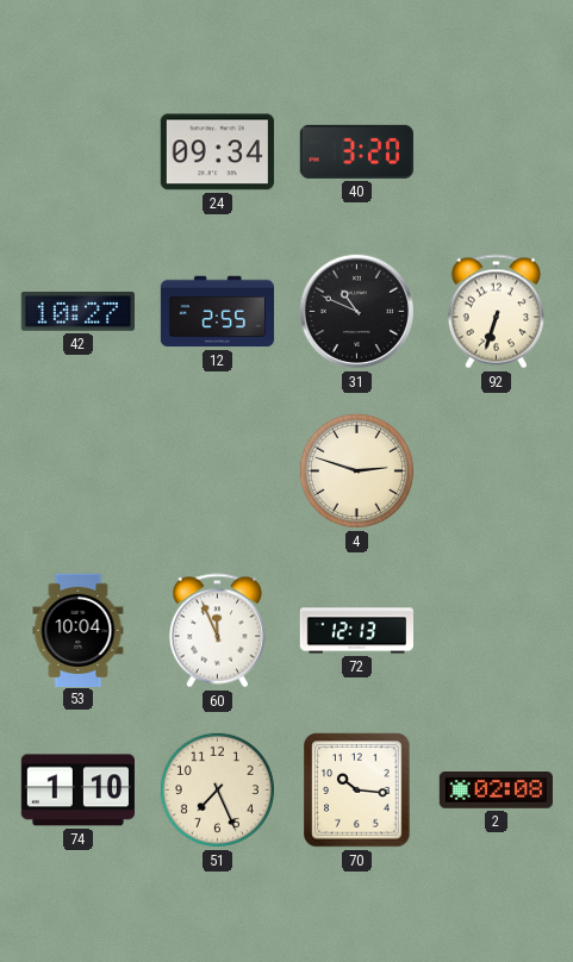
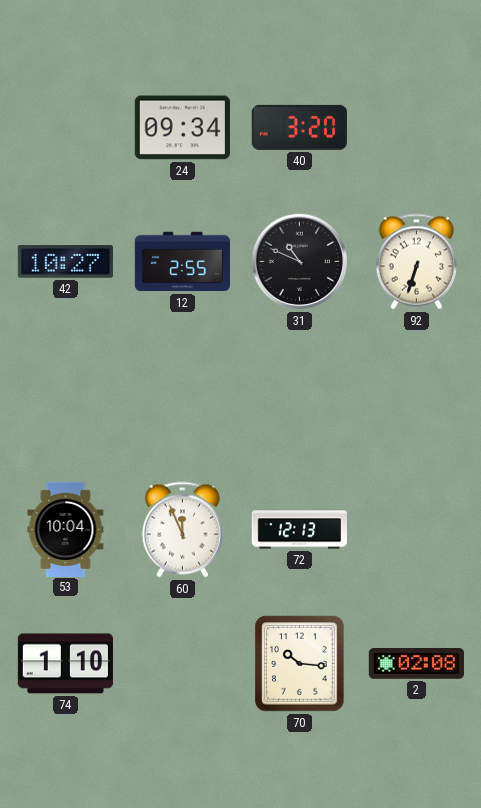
4: 2:48 -> none (356, 470)
51: 7:26 -> none (217, 789)
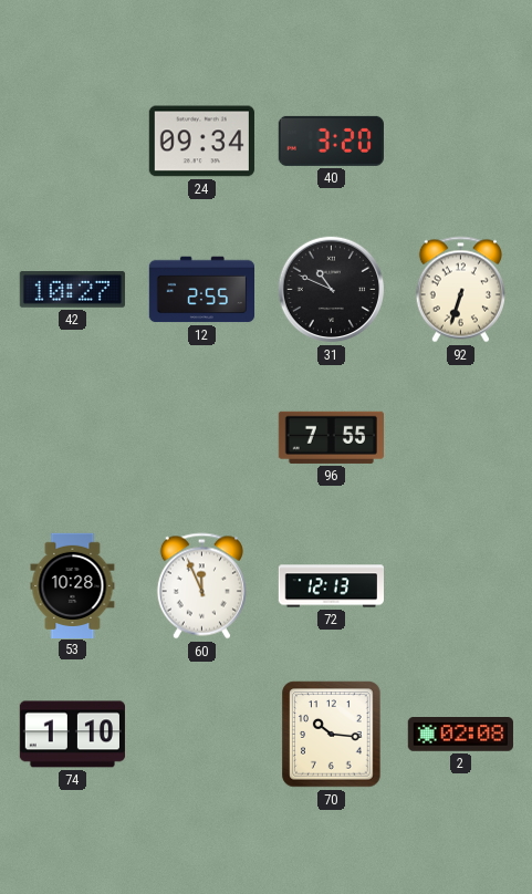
96: none -> 7:55 (331, 437)
53: 10:04 -> 10:28 (73, 585)
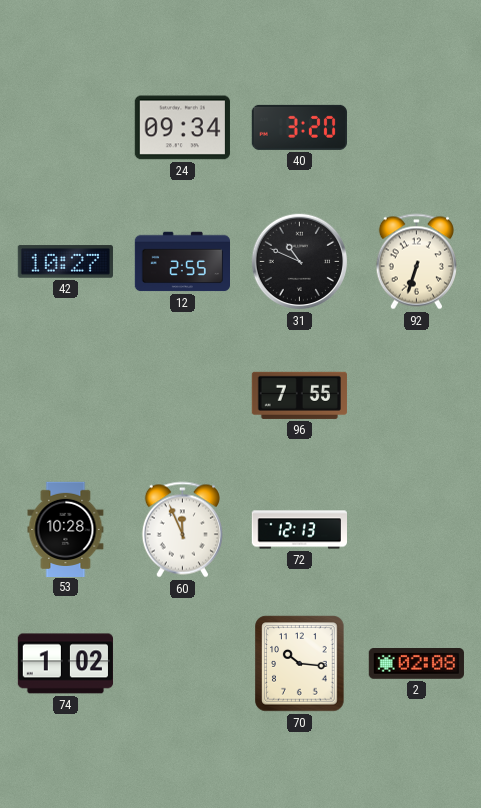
74: 1:10 -> 1:02 (65, 664)
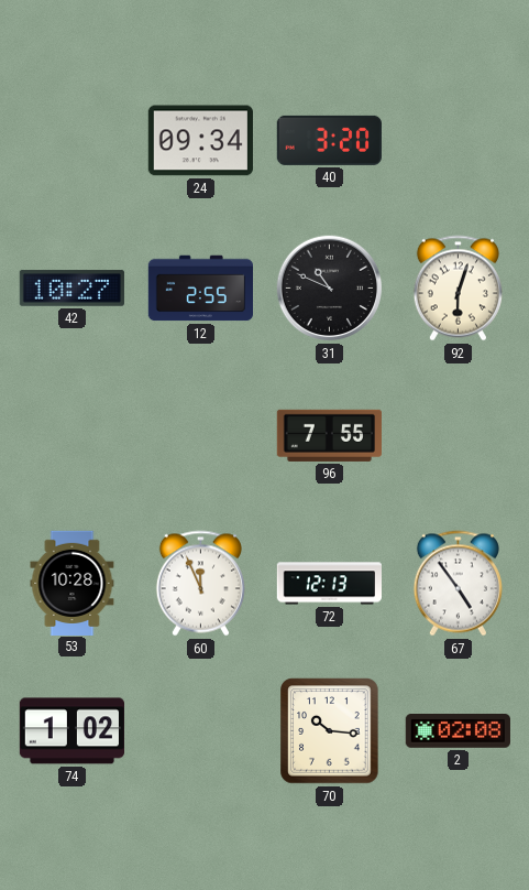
92: 6:33 -> 6:03 (458, 289)
67: none -> 4:54 (458, 584)
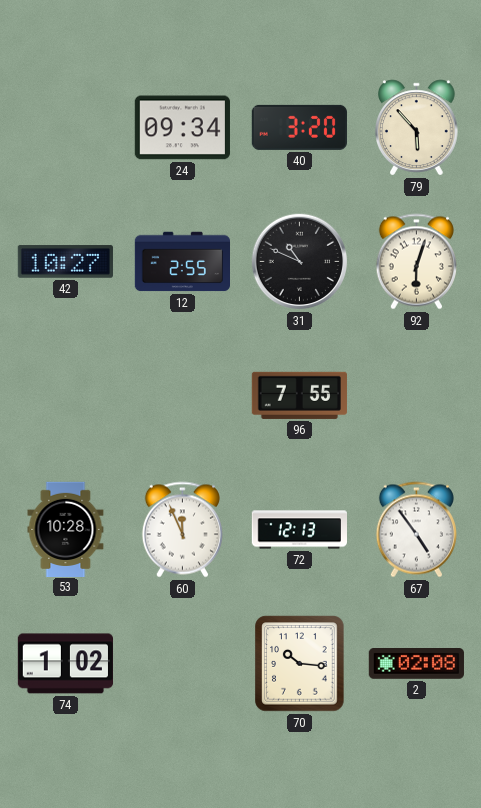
79: none -> 5:53 (417, 128)
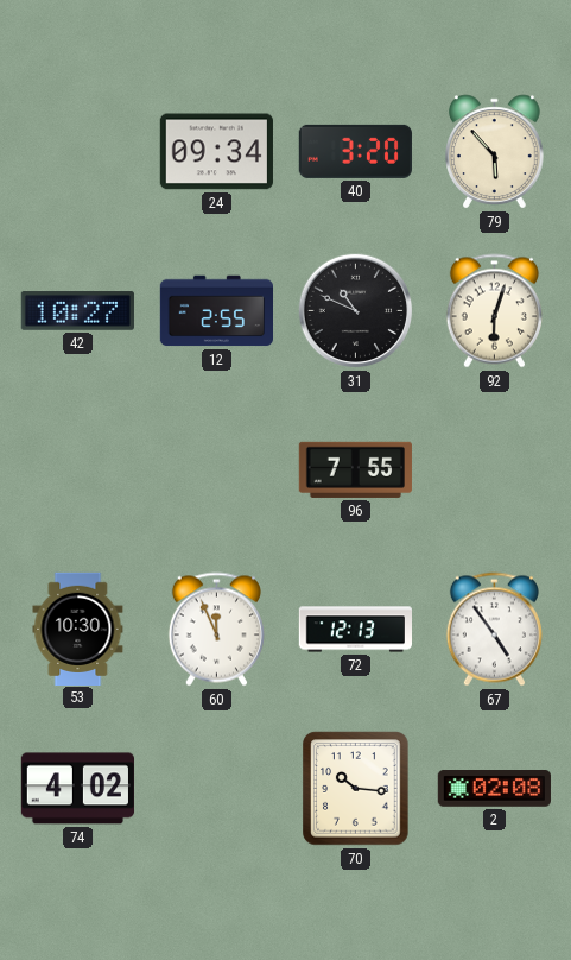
53: 10:28 -> 10:30 (78, 629)
74: 1:02 -> 4:02 (77, 789)
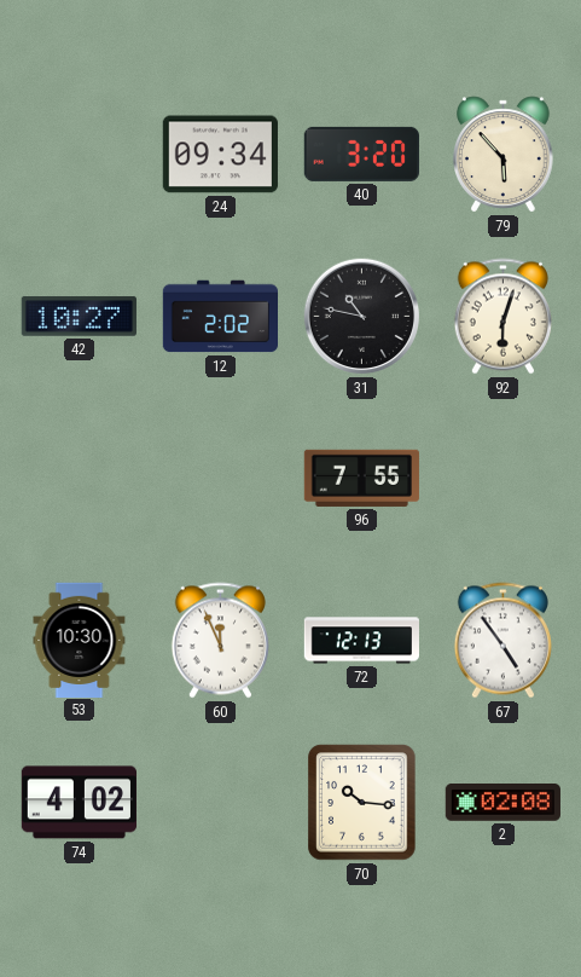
12: 2:55 -> 2:02 (220, 317)
31: 10:49 -> 10:47 (362, 317)
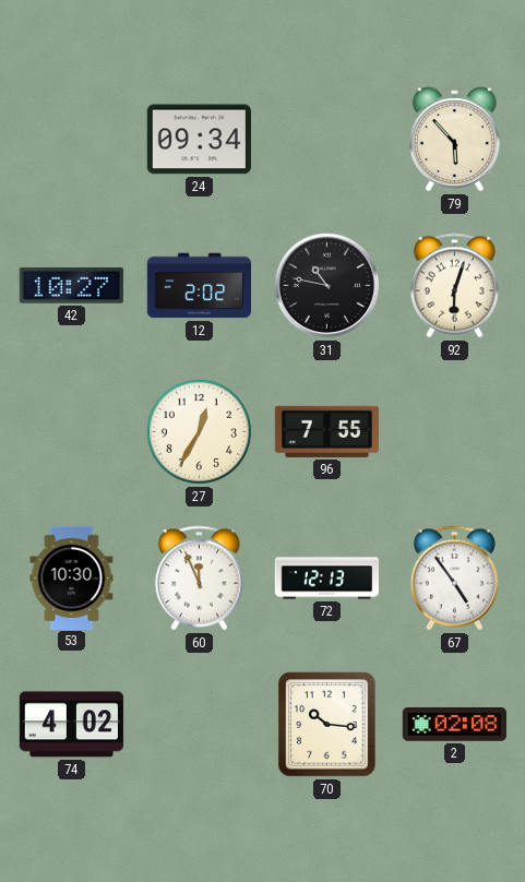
40: 3:20 -> none (361, 154)
27: none -> 12:35 (199, 431)
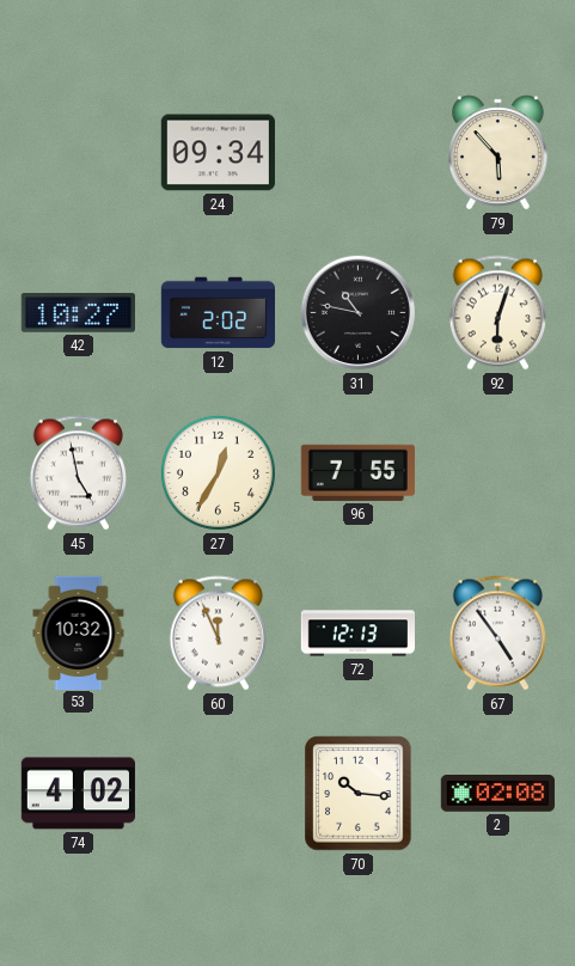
45: none -> 4:58 (78, 473)
53: 10:30 -> 10:32 (79, 632)
